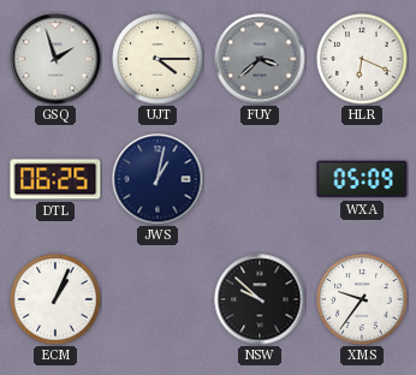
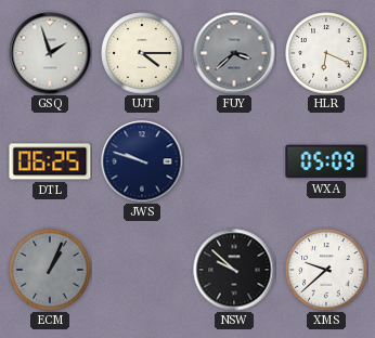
JWS: 1:02 -> 9:48 (142, 161)
ECM dial: white -> grey (50, 270)
XMS: 9:36 -> 9:38 (326, 270)
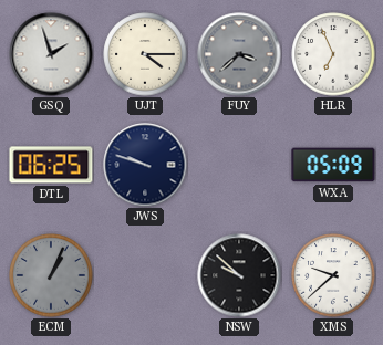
HLR: 6:19 -> 6:56 (333, 54)
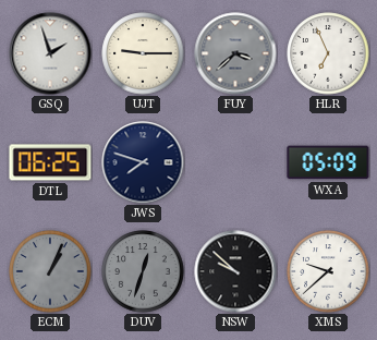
UJT: 4:15 -> 9:15 (143, 53)
JWS: 9:48 -> 7:48 (143, 162)
DUV: none -> 12:33 (143, 271)
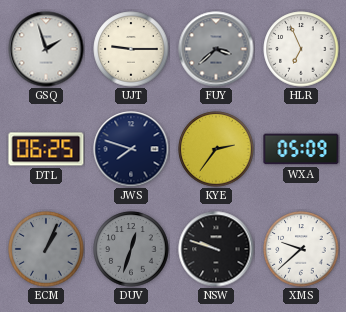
KYE: none -> 2:36 (216, 149)
NSW: 9:52 -> 9:48 (216, 249)
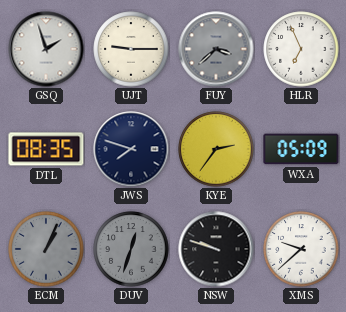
DTL: 06:25 -> 08:35 (46, 149)
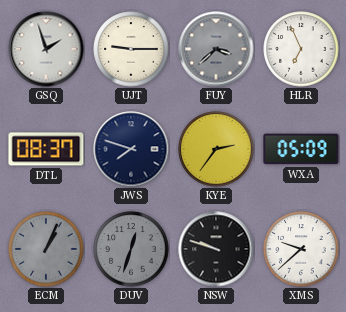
DTL: 08:35 -> 08:37 (46, 149)
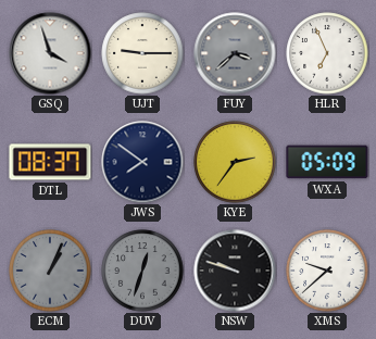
GSQ: 1:57 -> 3:57 (50, 53)
JWS: 7:48 -> 7:51 (142, 162)
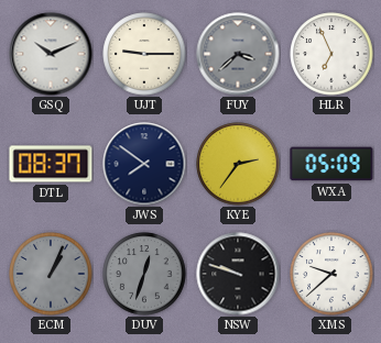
GSQ: 3:57 -> 10:11 (51, 54)
